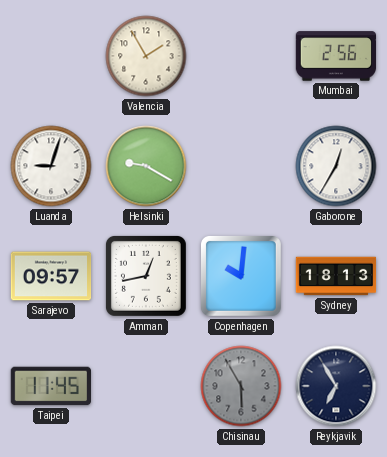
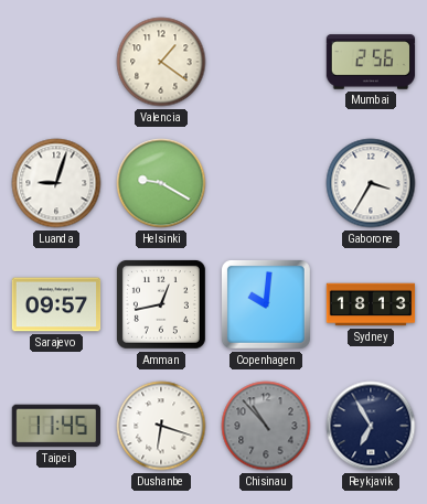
Valencia: 1:55 -> 1:21 (161, 62)
Gaborone: 12:35 -> 3:35 (371, 183)
Dushanbe: none -> 6:18 (161, 426)
Chisinau: 5:55 -> 10:53 (266, 426)
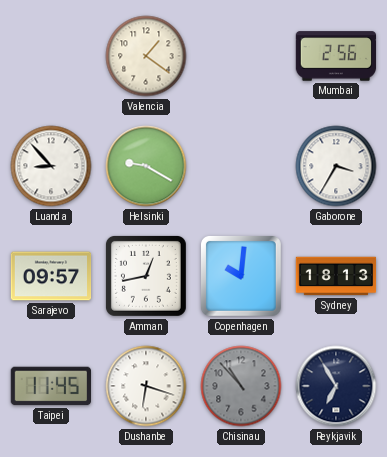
Luanda: 9:03 -> 8:53 (51, 166)
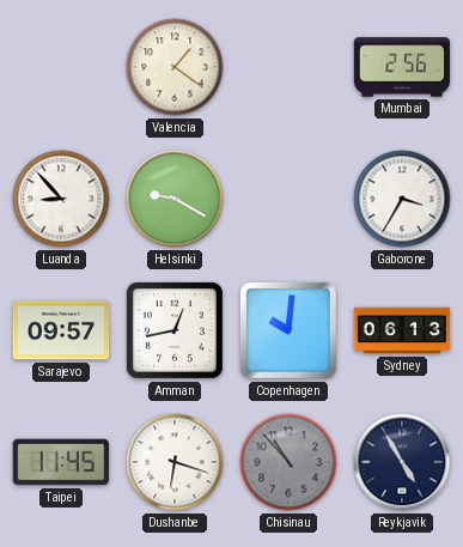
Sydney: 18:13 -> 06:13 (402, 330)
Reykjavik: 6:55 -> 4:55 (402, 462)
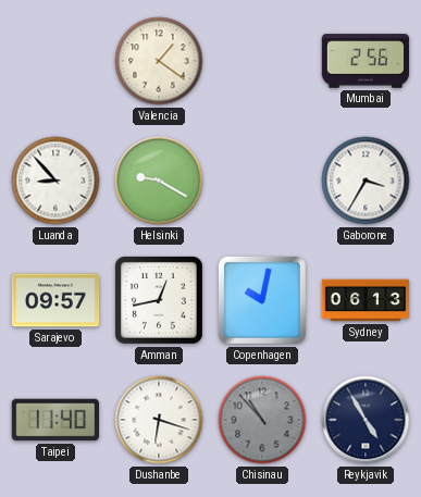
Copenhagen: 10:01 -> 10:02 (262, 300)
Taipei: 11:45 -> 11:40 (54, 420)
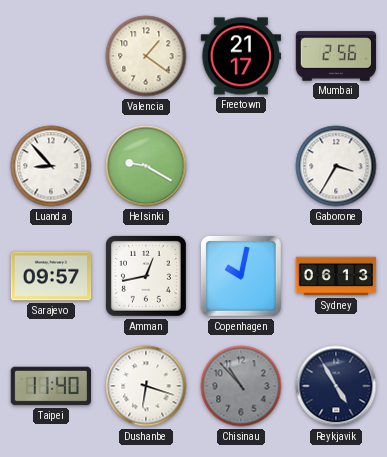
Freetown: none -> 21:17 (240, 56)
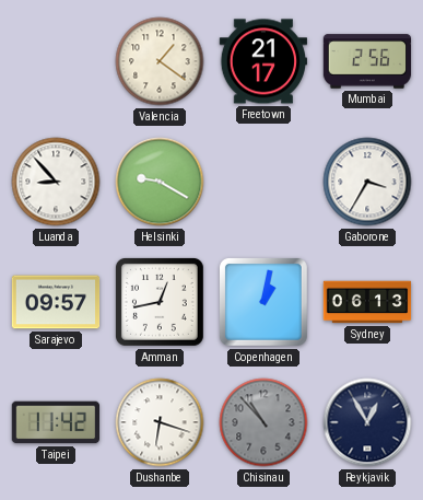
Copenhagen: 10:02 -> 1:02 (263, 302)
Taipei: 11:40 -> 11:42 (55, 422)
Reykjavik: 4:55 -> 12:55 (367, 422)
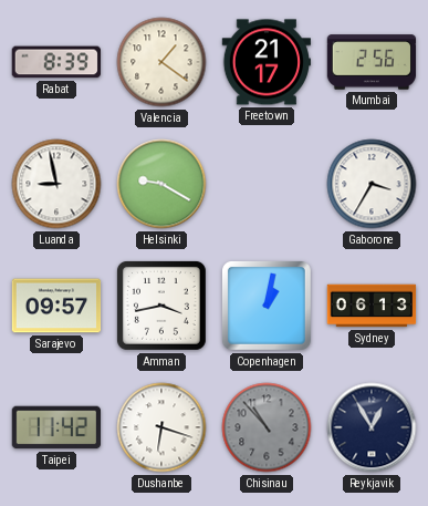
Rabat: none -> 8:39 (56, 62)
Luanda: 8:53 -> 8:58 (56, 184)
Amman: 12:43 -> 3:43 (161, 306)
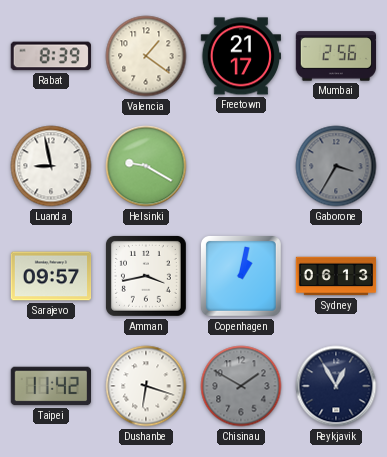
Gaborone dial: white -> grey (336, 166)
Chisinau: 10:53 -> 1:50 (241, 386)
